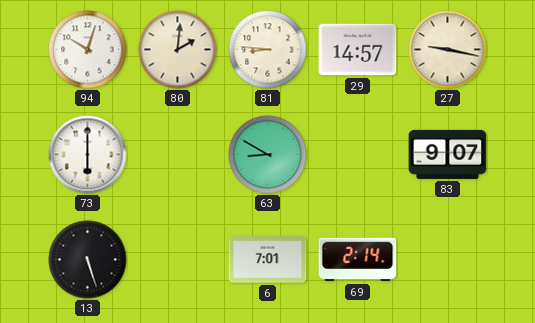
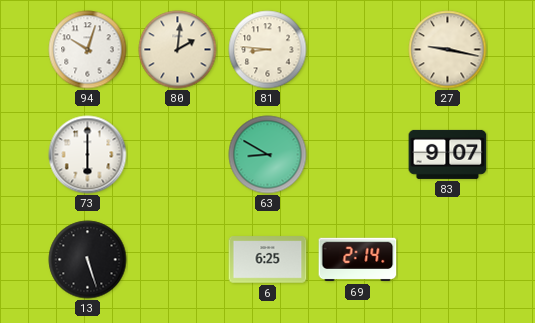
29: 14:57 -> none (358, 50)
6: 7:01 -> 6:25 (268, 260)
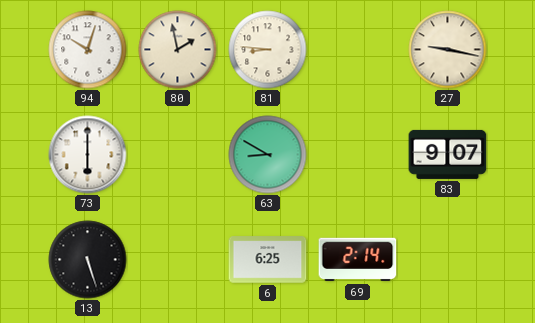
80: 2:01 -> 1:58 (178, 50)
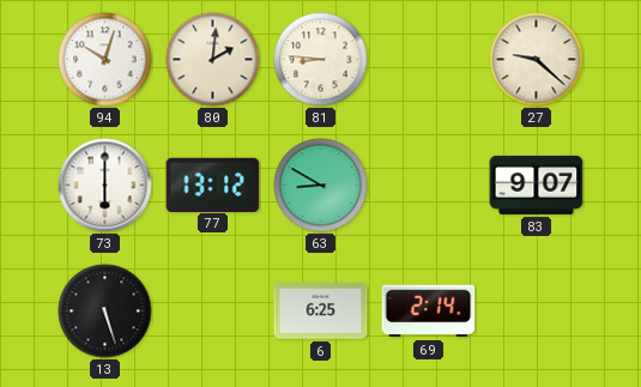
80: 1:58 -> 2:01 (213, 60)
27: 9:17 -> 9:22 (537, 60)
77: none -> 13:12 (213, 185)
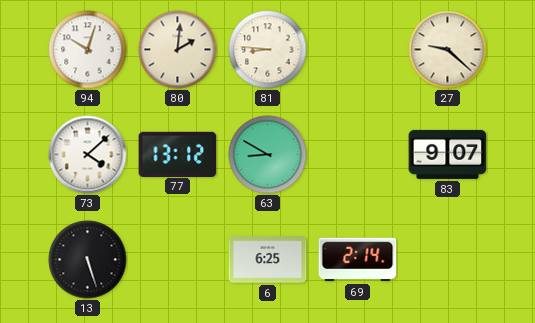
73: 6:00 -> 4:08 (88, 155)
